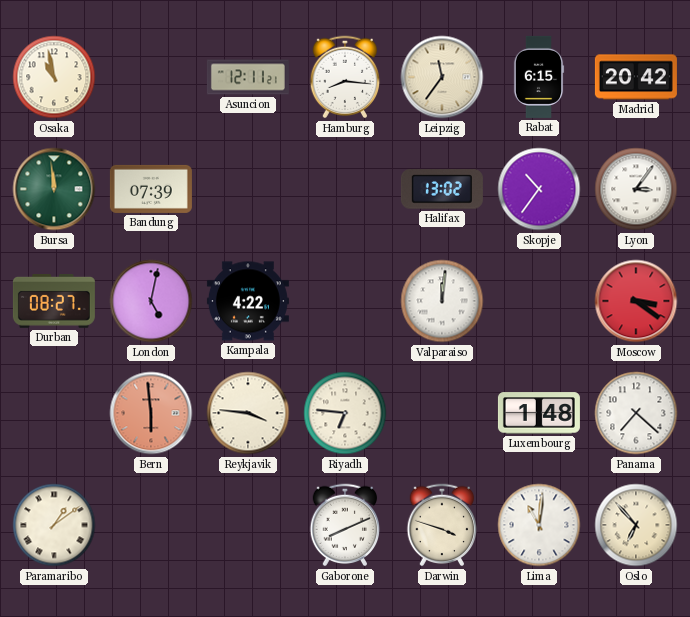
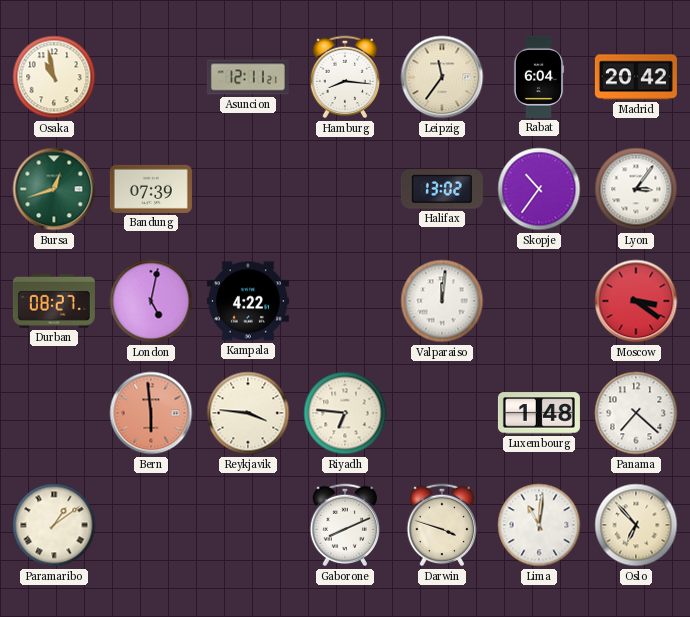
Rabat: 6:15 -> 6:04 (539, 77)
Bursa: 11:59 -> 12:42 (54, 189)
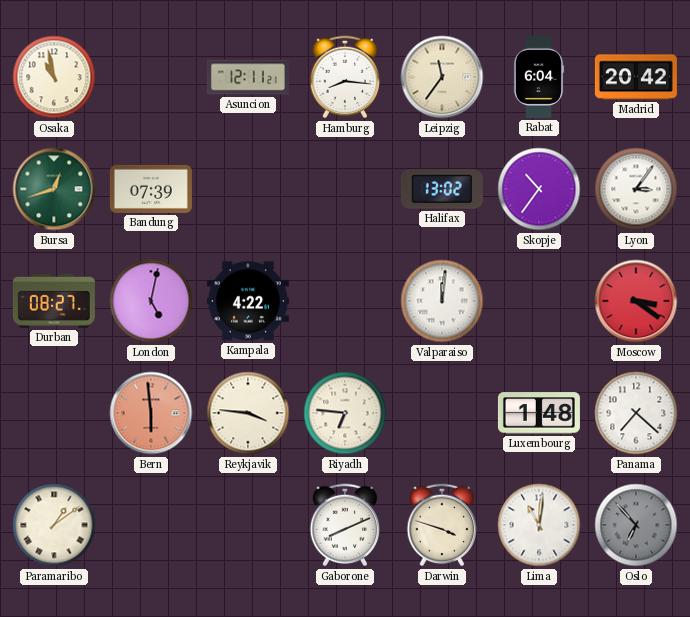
Oslo dial: cream -> grey (636, 525)
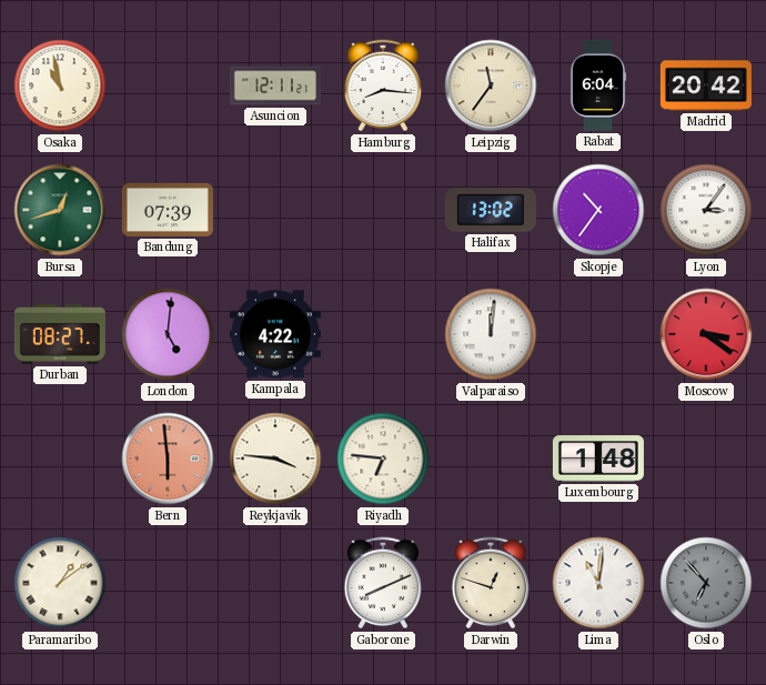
London: 5:02 -> 5:01 (168, 334)
Panama: 7:22 -> none (636, 413)
Darwin: 3:48 -> 12:48 (491, 583)
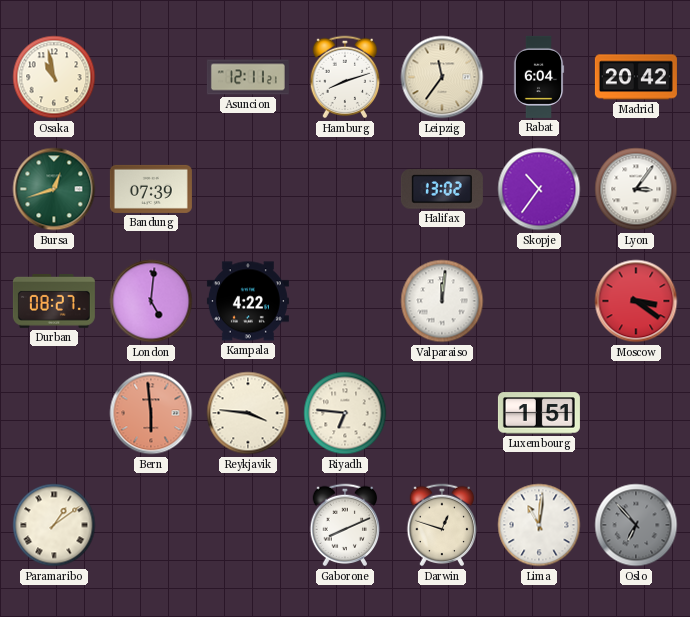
Hamburg: 8:16 -> 8:12 (345, 77)
Luxembourg: 1:48 -> 1:51 (539, 413)
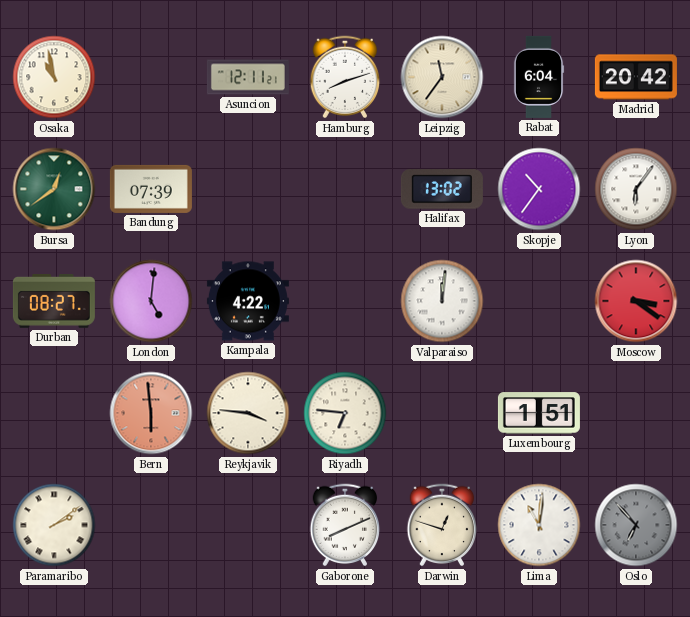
Bursa: 12:42 -> 12:39 (54, 189)
Lyon: 3:06 -> 6:06 (636, 189)
Paramaribo: 1:09 -> 2:09 (54, 525)
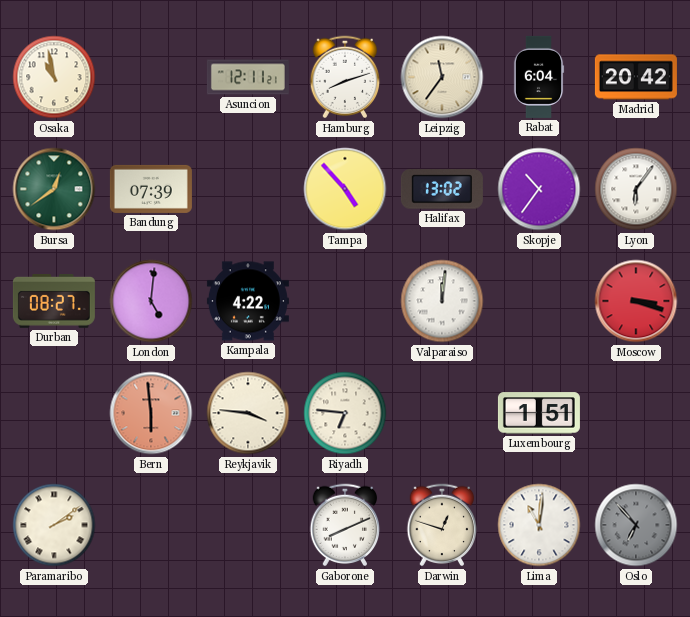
Tampa: none -> 4:53 (345, 189)
Moscow: 3:21 -> 3:18 (636, 301)
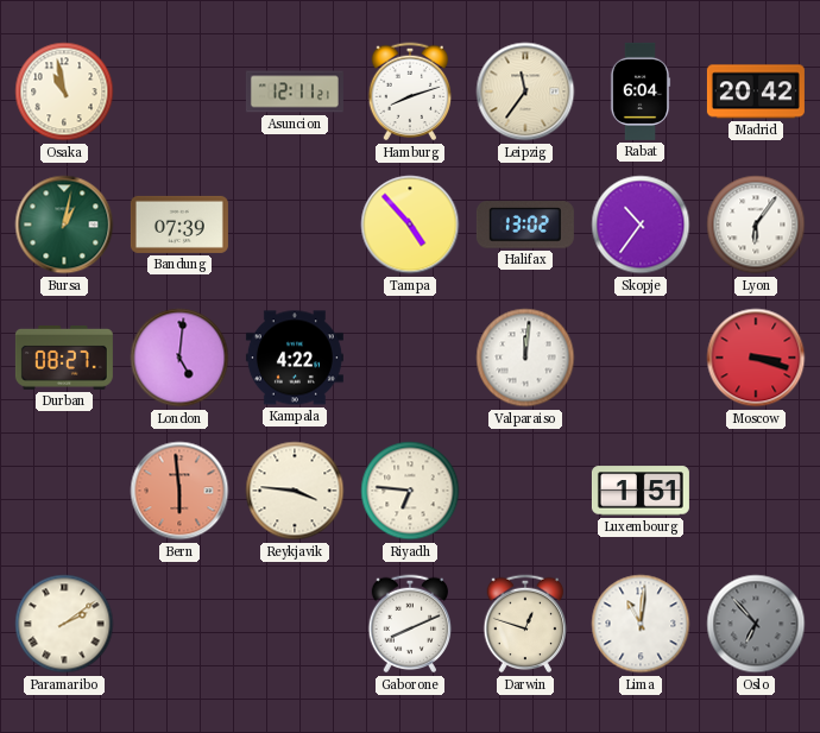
Bursa: 12:39 -> 1:02 (64, 225)
